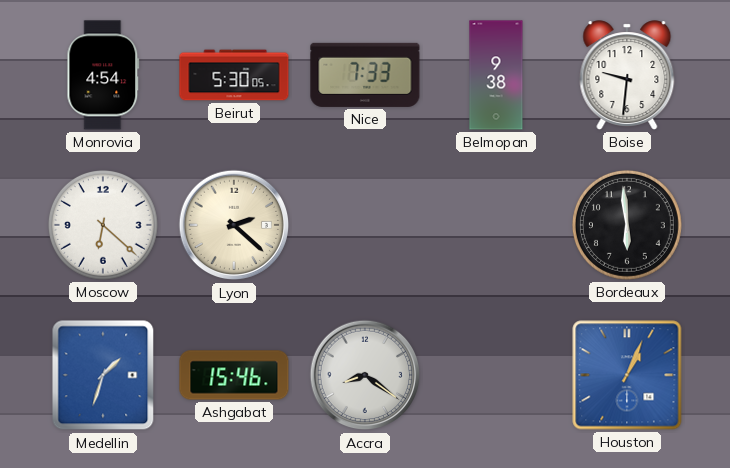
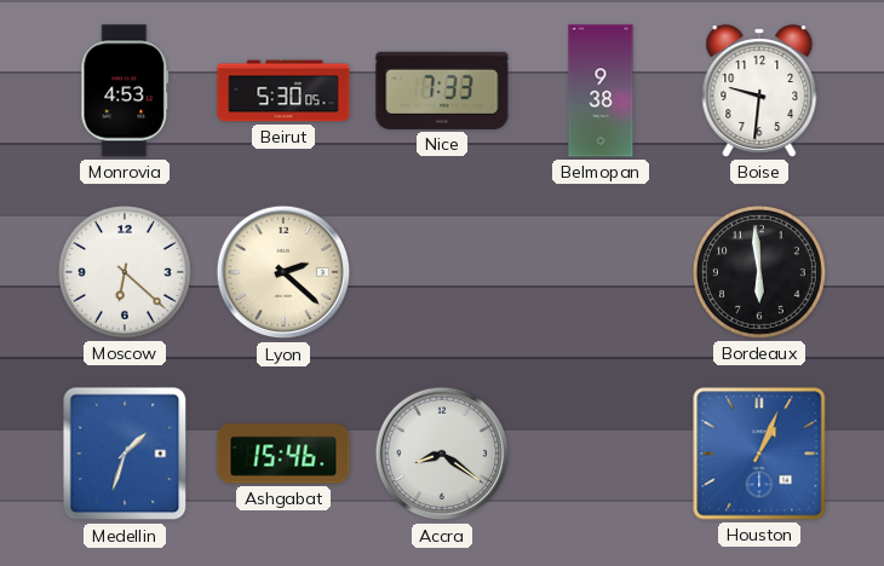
Monrovia: 4:54 -> 4:53 (125, 91)
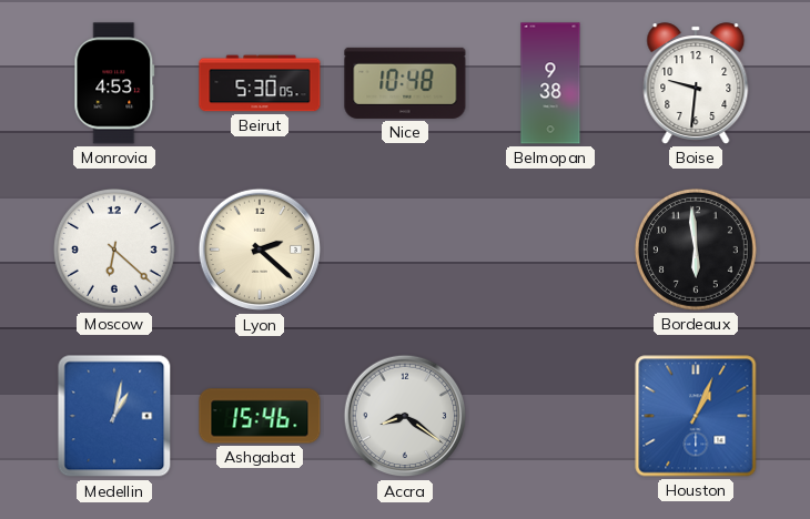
Nice: 7:33 -> 10:48 (405, 83)
Medellin: 1:33 -> 1:02 (114, 416)
